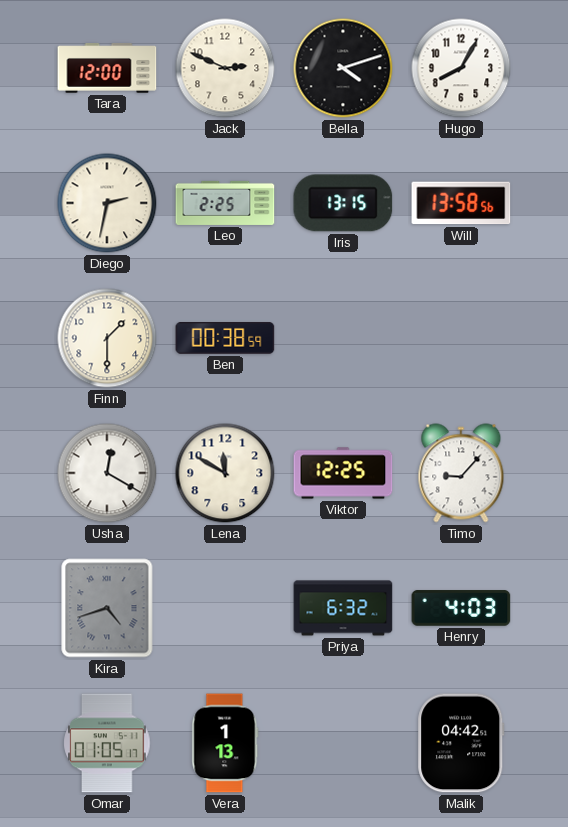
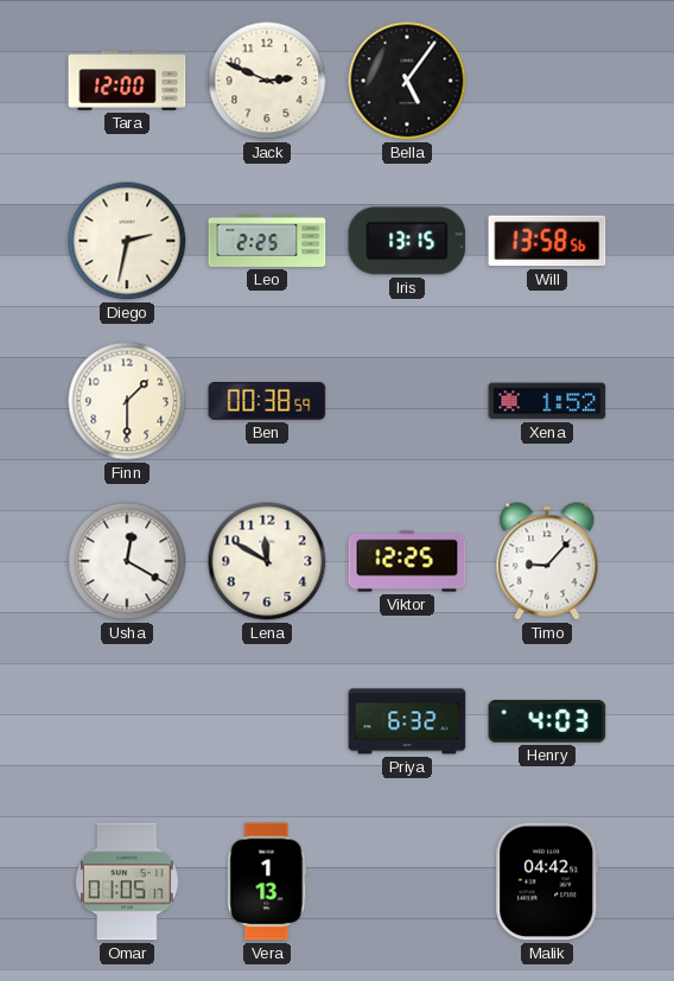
Bella: 4:12 -> 5:06 (407, 81)
Hugo: 8:05 -> none (461, 68)
Xena: none -> 1:52 (547, 401)
Kira: 4:42 -> none (107, 608)
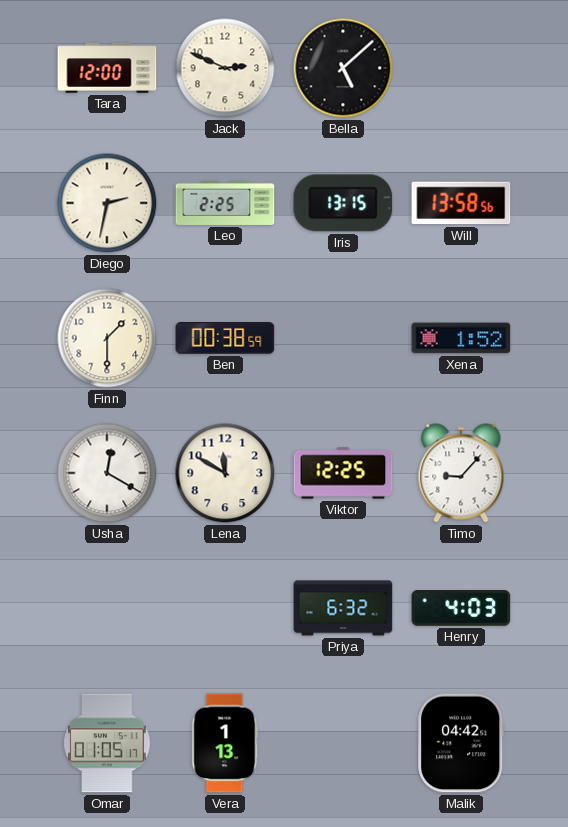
Bella: 5:06 -> 5:08 (343, 68)
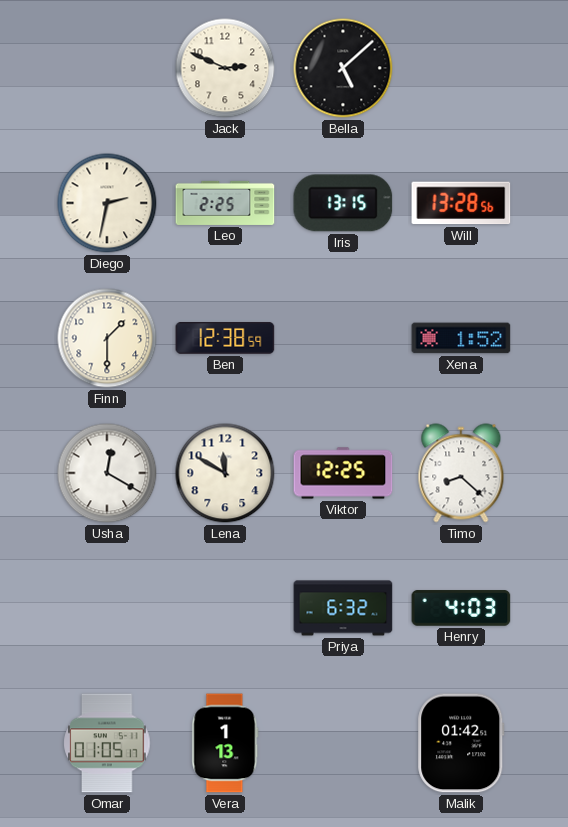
Tara: 12:00 -> none (107, 68)
Will: 13:58 -> 13:28 (461, 203)
Ben: 00:38 -> 12:38 (225, 339)
Timo: 9:07 -> 8:22 (461, 473)
Malik: 04:42 -> 01:42 (461, 743)
